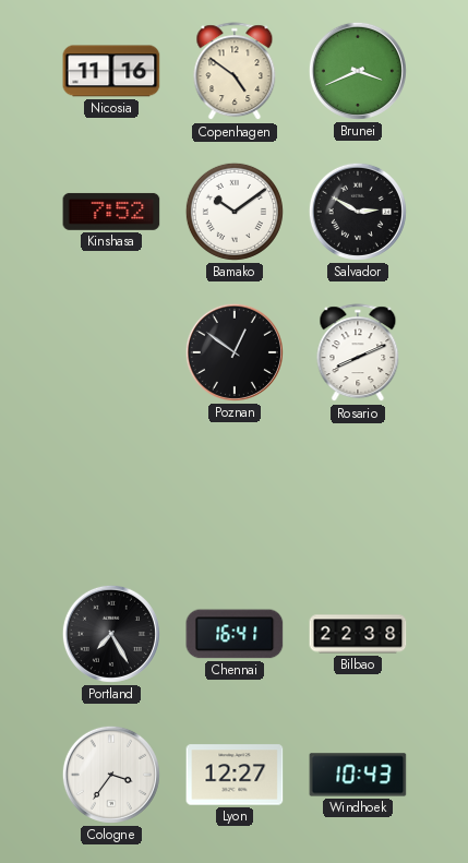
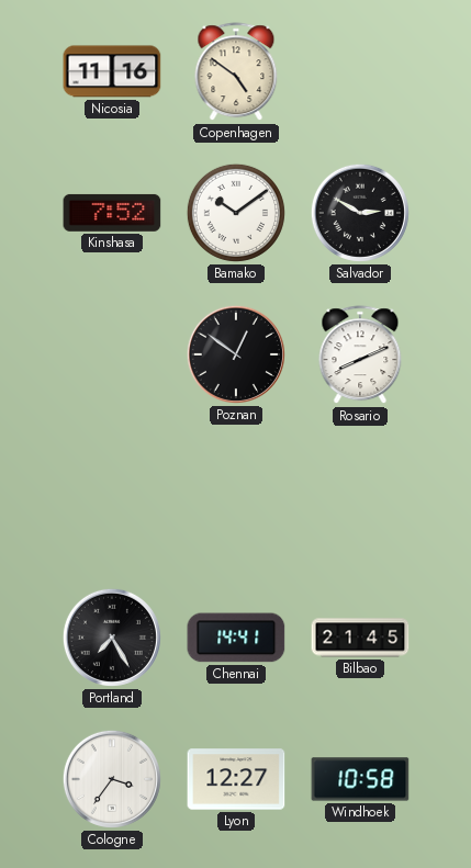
Brunei: 3:41 -> none (358, 71)
Chennai: 16:41 -> 14:41 (236, 638)
Bilbao: 22:38 -> 21:45 (360, 638)
Windhoek: 10:43 -> 10:58 (360, 779)
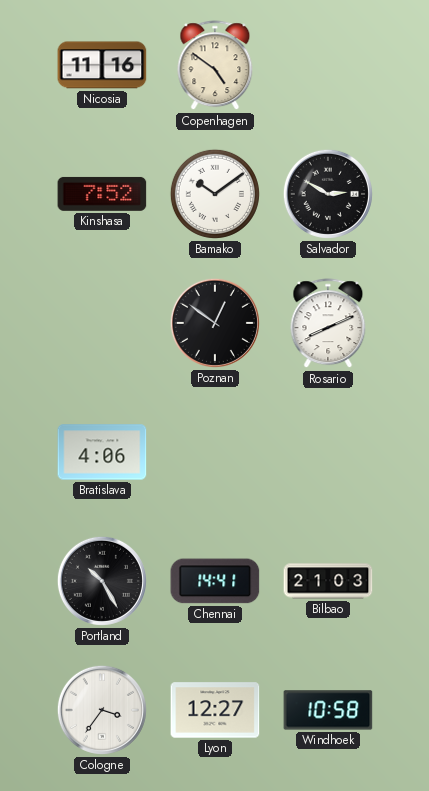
Bratislava: none -> 4:06 (102, 452)
Portland: 7:25 -> 10:25 (102, 581)
Bilbao: 21:45 -> 21:03 (328, 581)
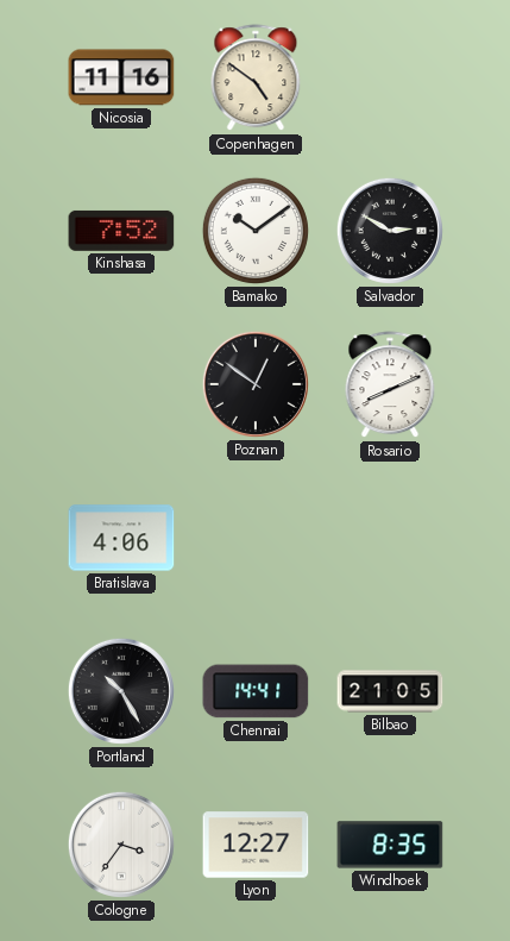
Bilbao: 21:03 -> 21:05 (390, 691)
Windhoek: 10:58 -> 8:35 (390, 845)
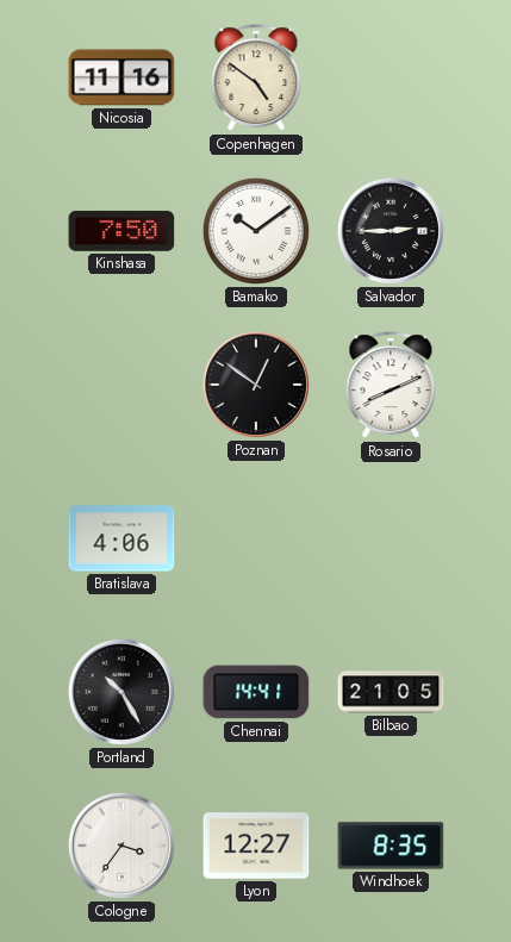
Kinshasa: 7:52 -> 7:50 (121, 231)
Salvador: 2:50 -> 2:45 (391, 231)
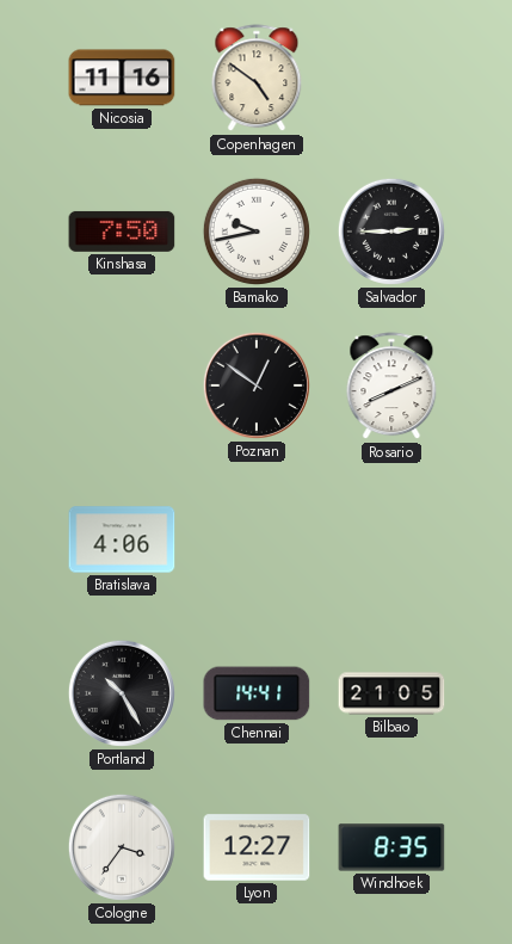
Bamako: 10:09 -> 9:43 (257, 232)
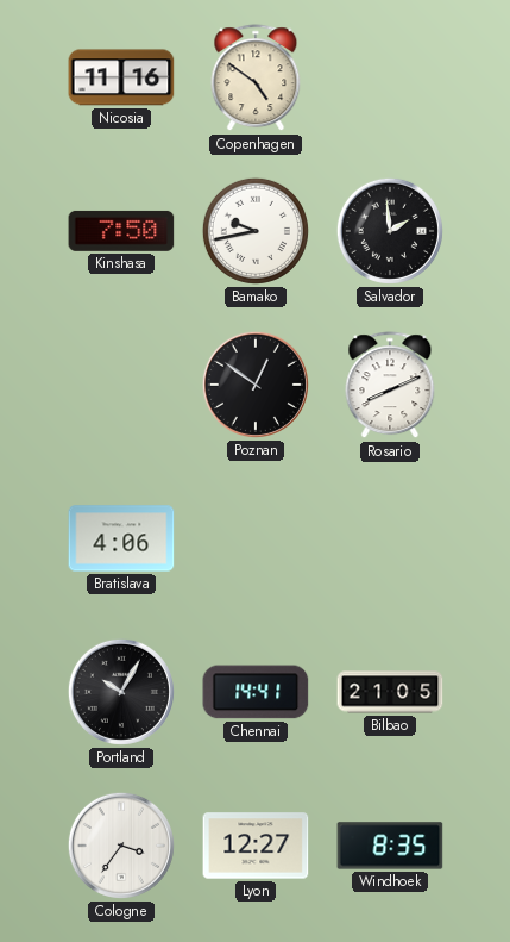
Salvador: 2:45 -> 1:59 (390, 231)
Portland: 10:25 -> 10:05 (121, 692)
